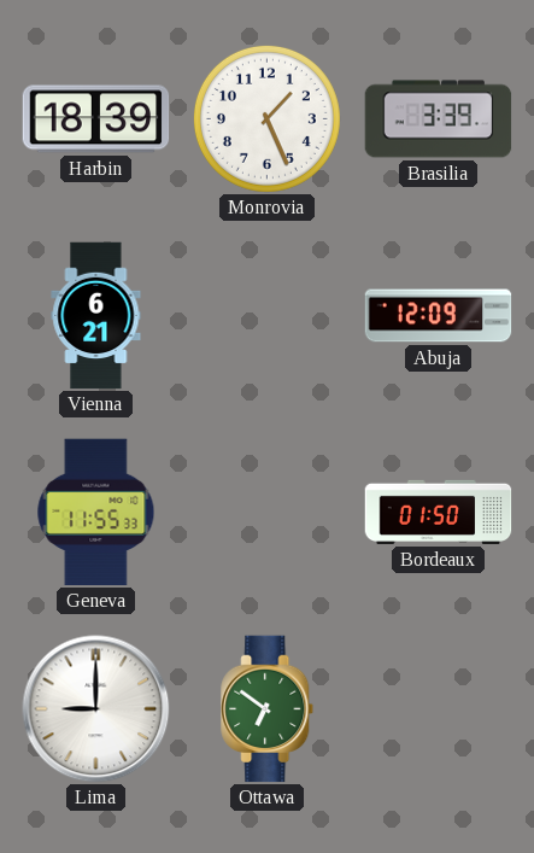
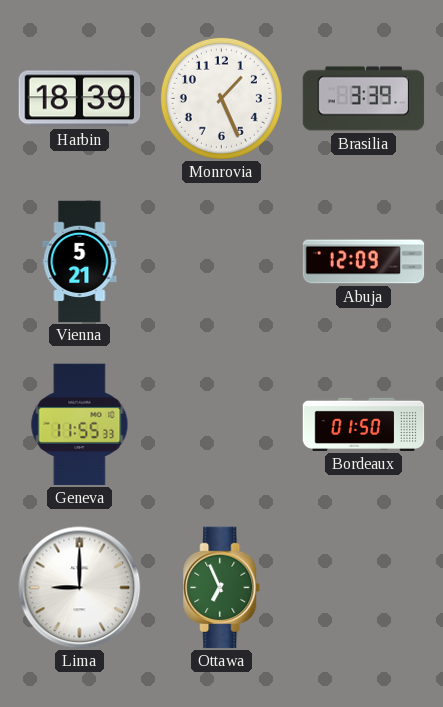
Vienna: 6:21 -> 5:21 (80, 262)
Ottawa: 6:51 -> 6:56 (222, 588)
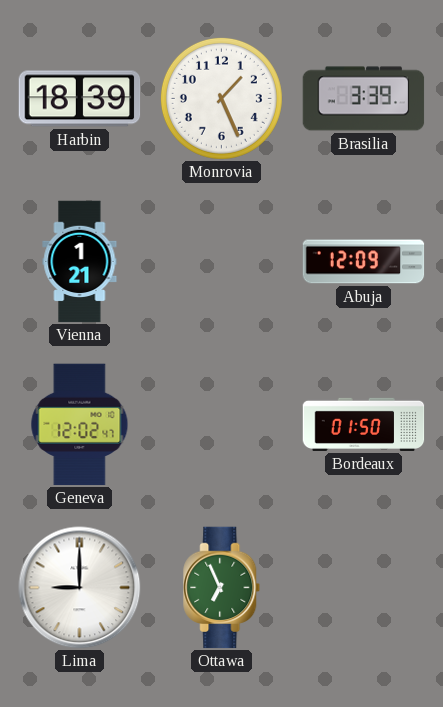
Vienna: 5:21 -> 1:21 (80, 262)
Geneva: 11:55 -> 12:02 (80, 425)
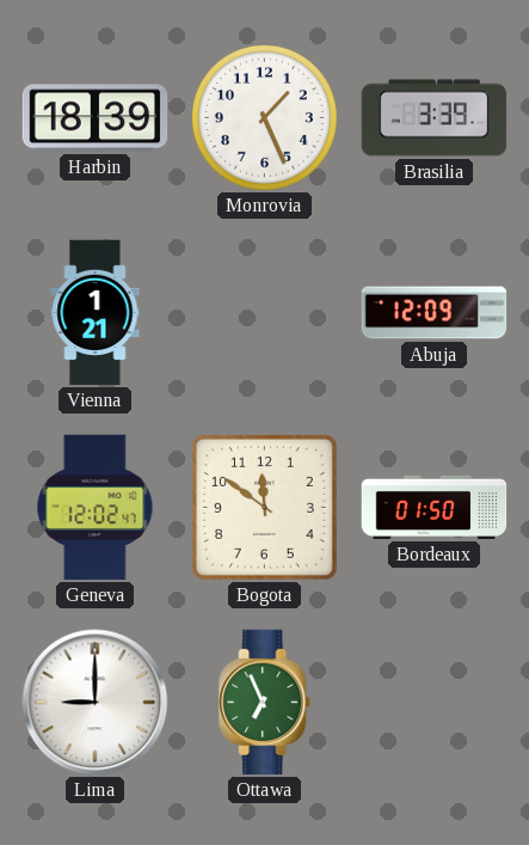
Bogota: none -> 11:51 (264, 507)
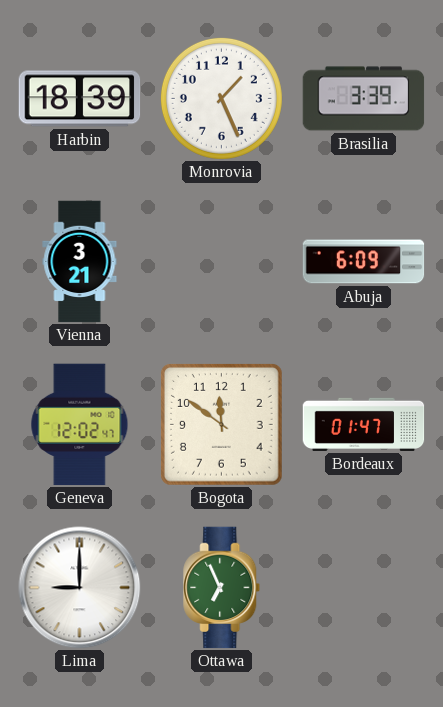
Vienna: 1:21 -> 3:21 (80, 262)
Abuja: 12:09 -> 6:09 (364, 262)
Bordeaux: 01:50 -> 01:47 (364, 424)
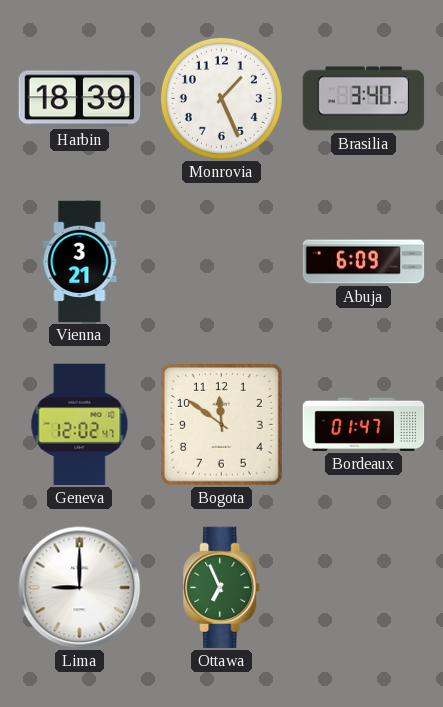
Brasilia: 3:39 -> 3:40 (364, 99)
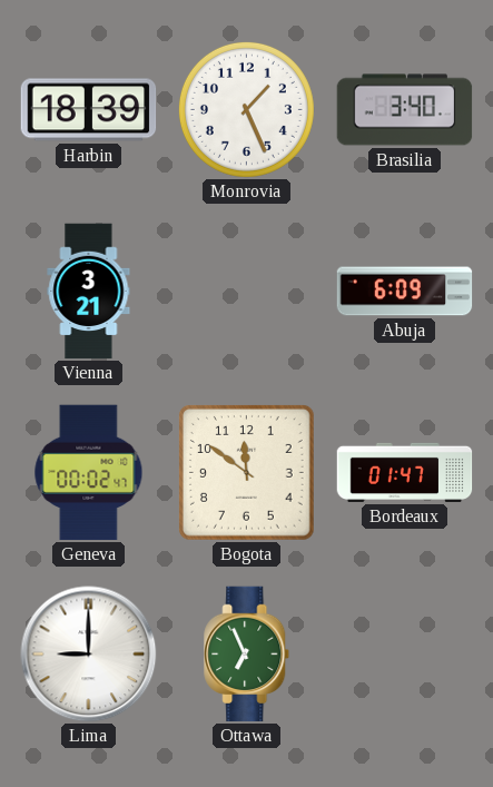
Geneva: 12:02 -> 00:02 (89, 473)
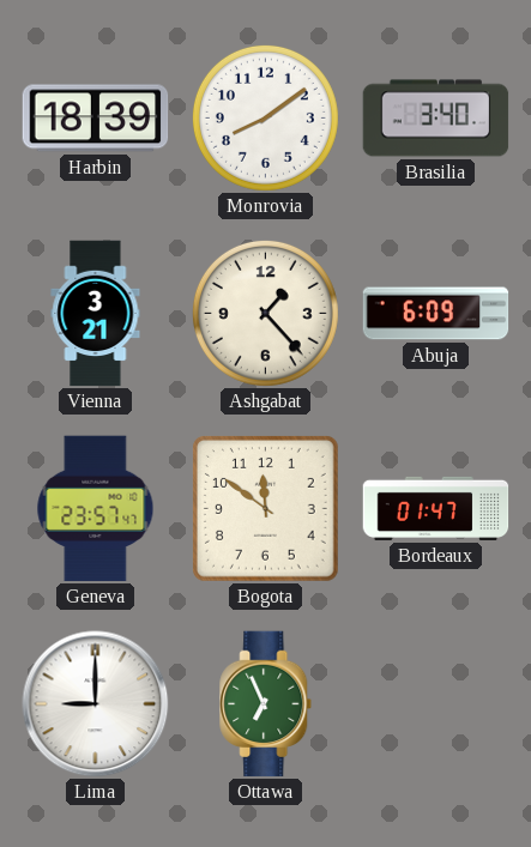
Monrovia: 1:26 -> 8:09 (265, 117)
Ashgabat: none -> 1:23 (265, 313)
Geneva: 00:02 -> 23:57 (96, 509)
